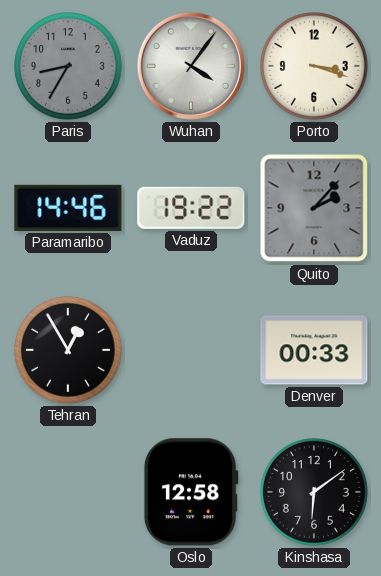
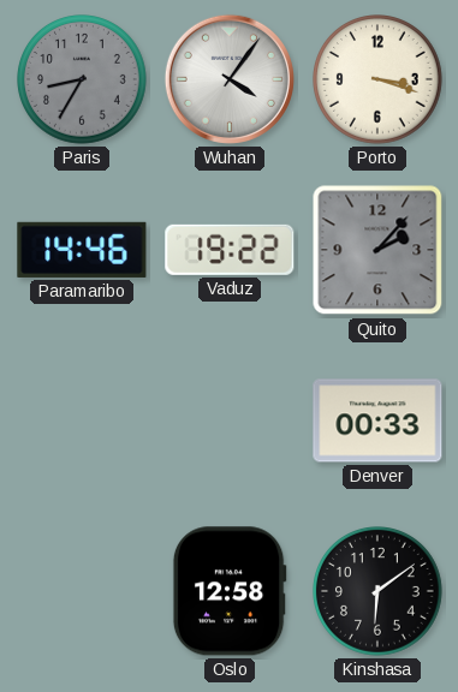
Tehran: 12:55 -> none (69, 351)
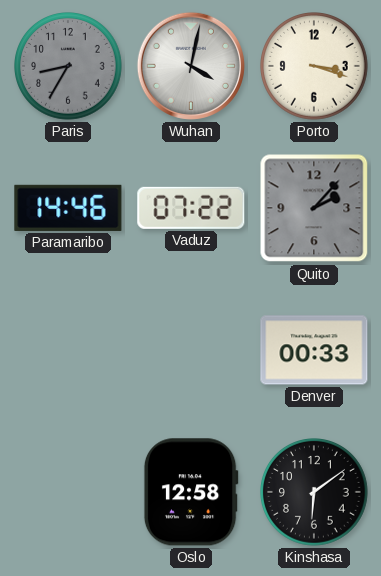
Wuhan: 4:06 -> 4:02 (191, 66)
Vaduz: 19:22 -> 07:22 (191, 208)
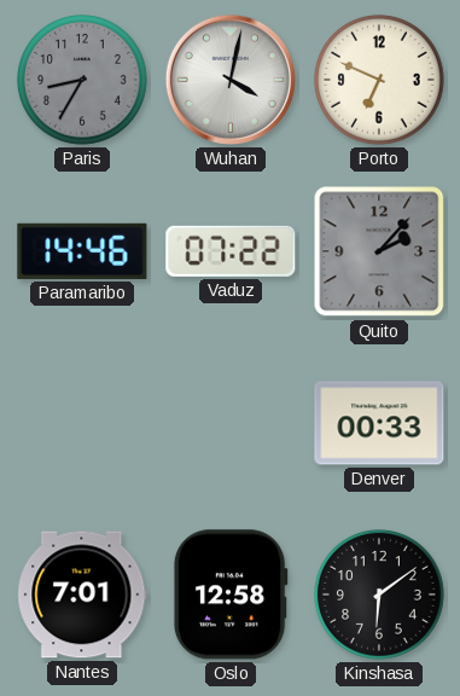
Porto: 3:18 -> 6:49 (380, 81)
Nantes: none -> 7:01 (82, 594)
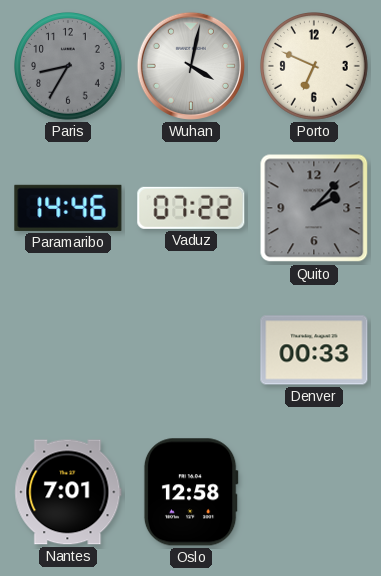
Kinshasa: 6:09 -> none (380, 596)
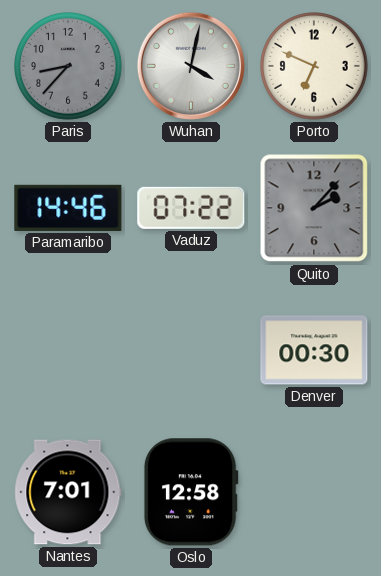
Paris: 8:35 -> 8:37 (69, 67)
Denver: 00:33 -> 00:30 (314, 350)
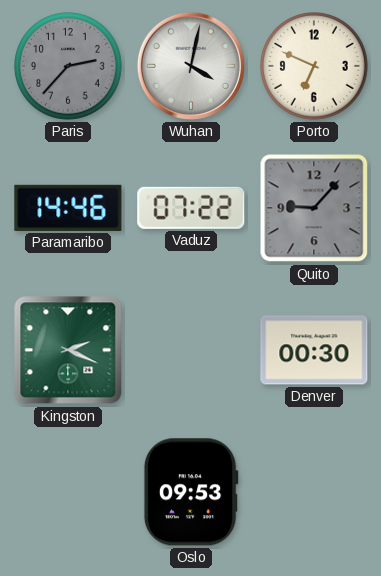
Paris: 8:37 -> 2:37 (69, 67)
Quito: 2:07 -> 9:07 (314, 208)
Kingston: none -> 2:19 (68, 350)
Nantes: 7:01 -> none (68, 492)
Oslo: 12:58 -> 09:53 (191, 492)
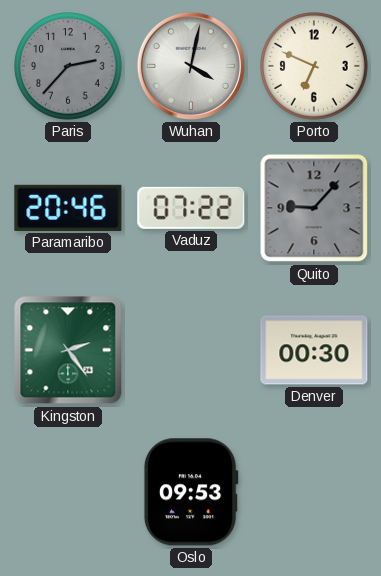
Paramaribo: 14:46 -> 20:46 (68, 208)
Kingston: 2:19 -> 2:24 (68, 350)
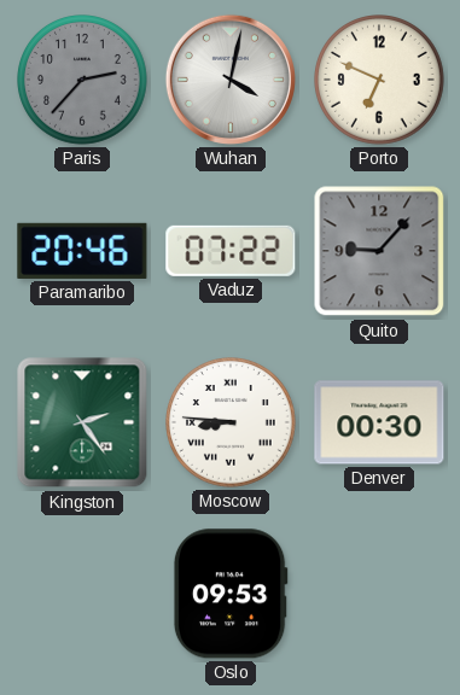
Moscow: none -> 8:46 (232, 424)
